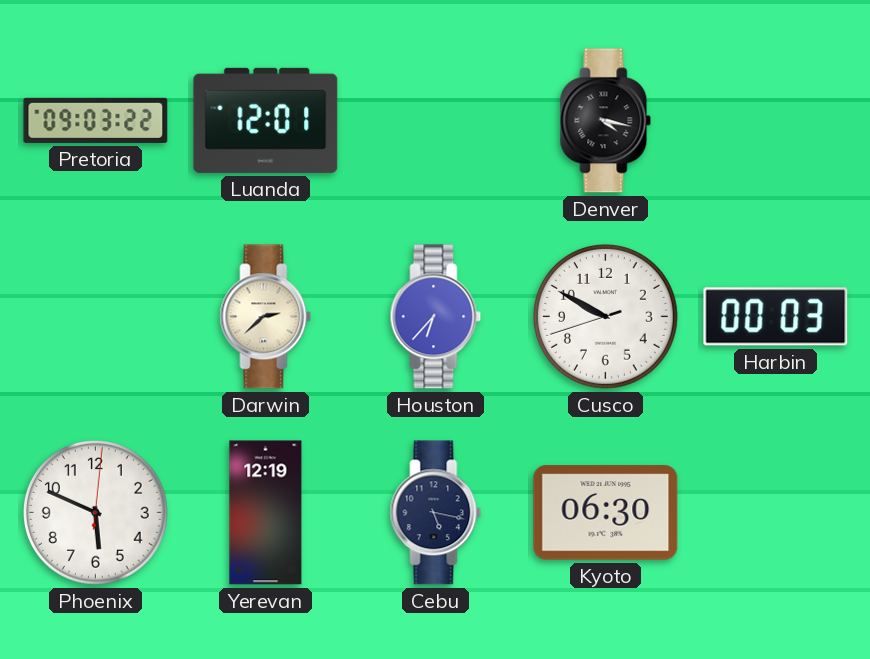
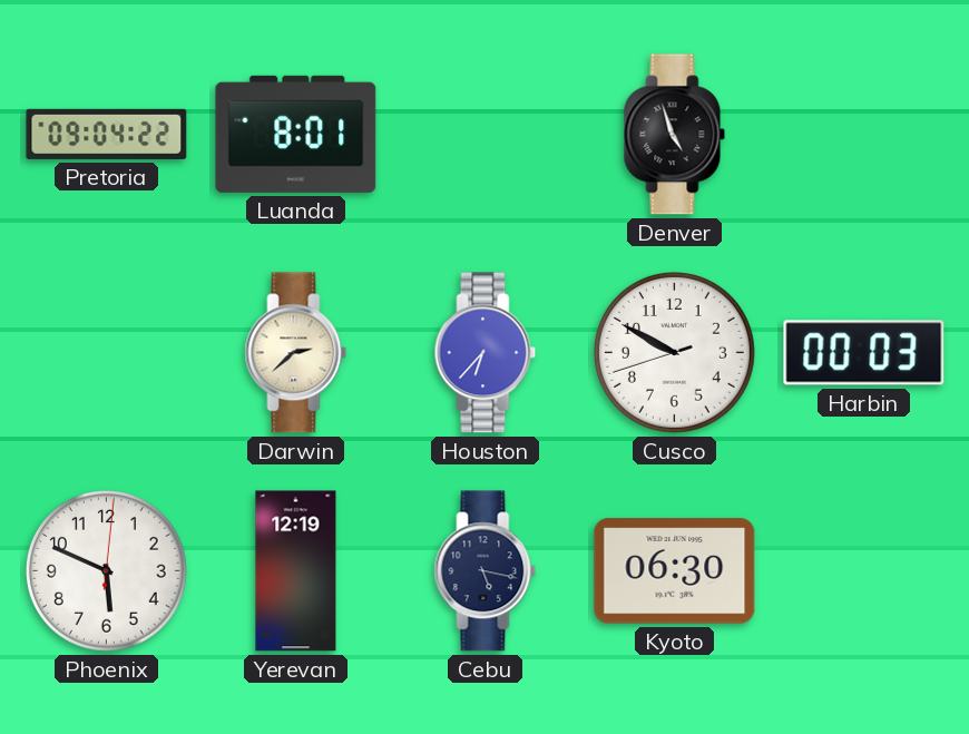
Pretoria: 09:03 -> 09:04 (107, 134)
Luanda: 12:01 -> 8:01 (296, 134)
Denver: 4:17 -> 4:57 (675, 135)
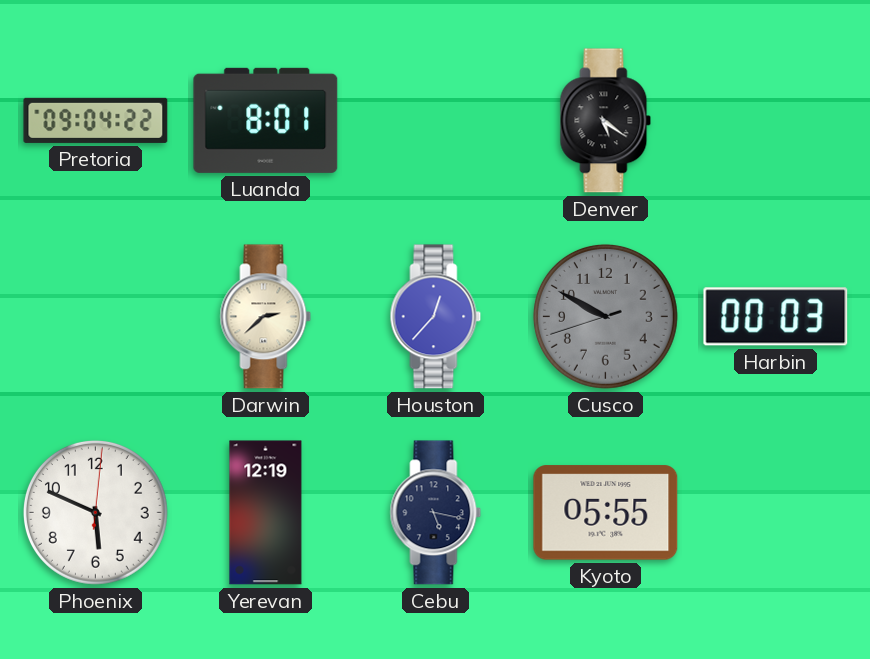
Denver: 4:57 -> 5:21 (606, 121)
Houston: 6:37 -> 12:37 (436, 317)
Cusco dial: white -> grey (605, 316)
Kyoto: 06:30 -> 05:55 (606, 513)
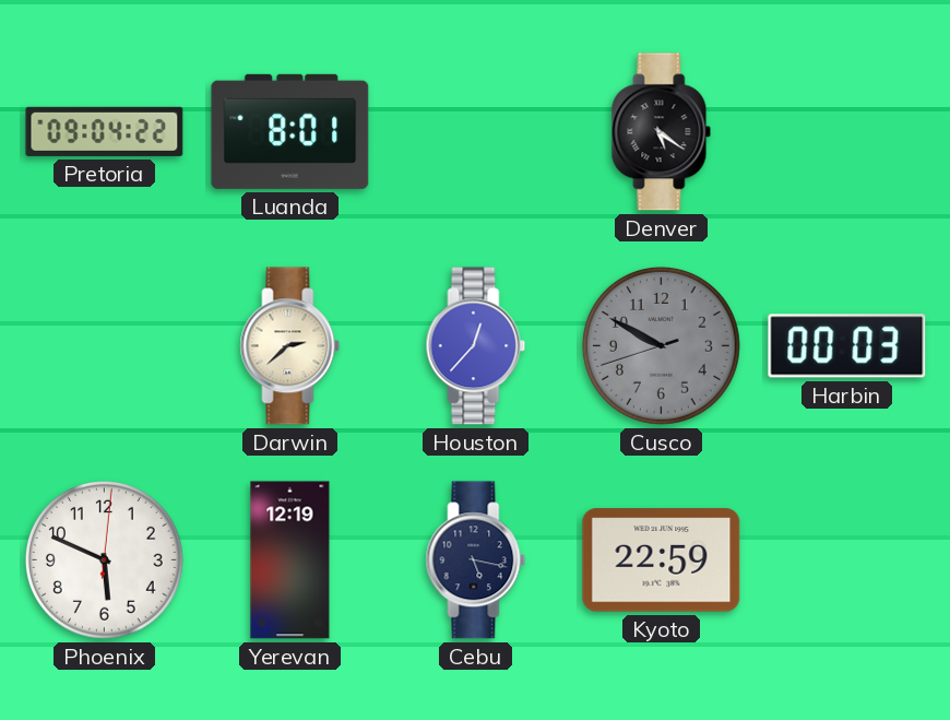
Kyoto: 05:55 -> 22:59 (662, 560)
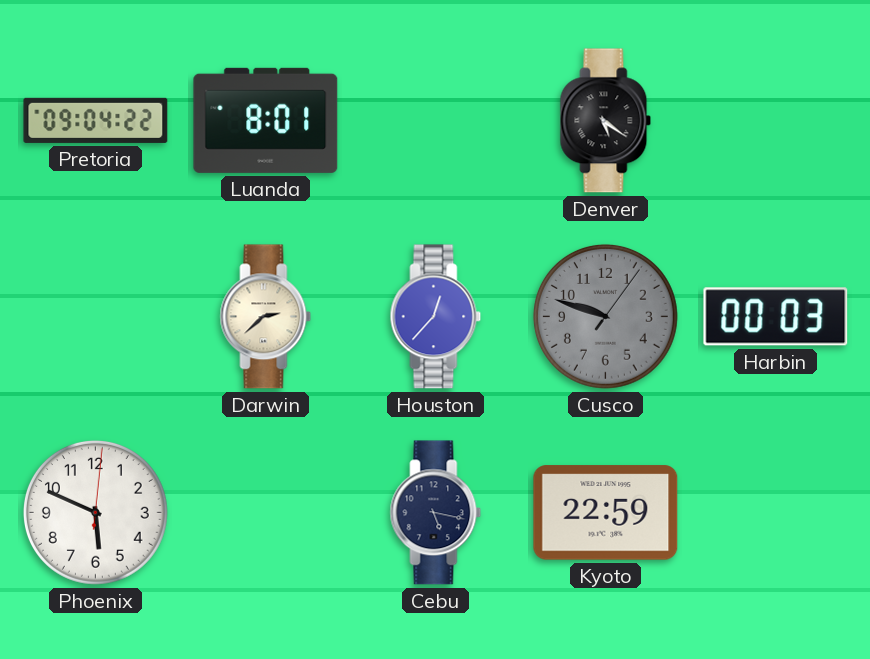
Cusco: 9:49 -> 9:48 (605, 316)
Yerevan: 12:19 -> none (290, 560)
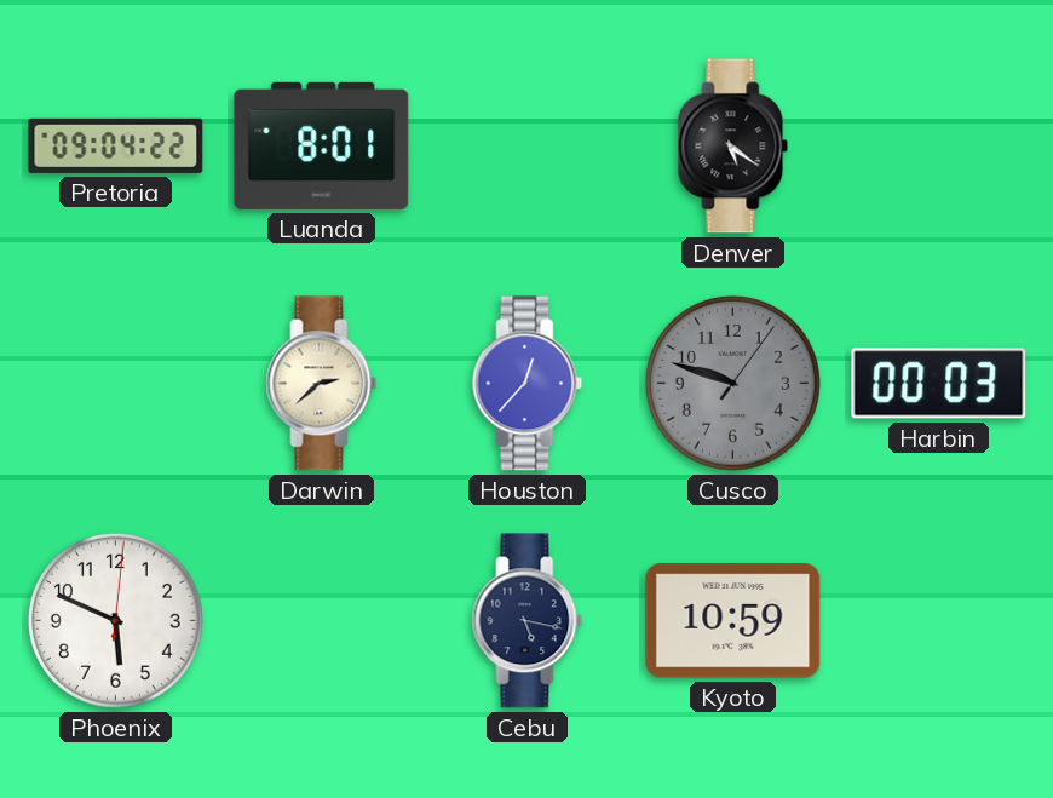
Kyoto: 22:59 -> 10:59 (733, 621)
